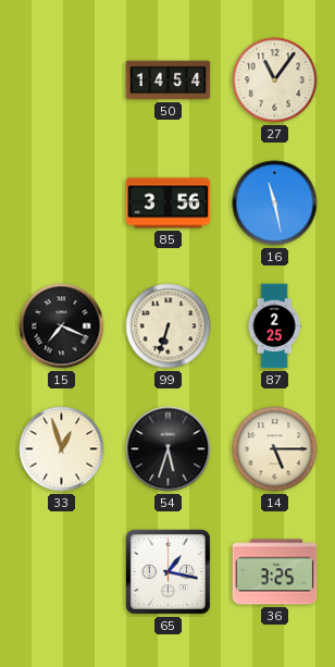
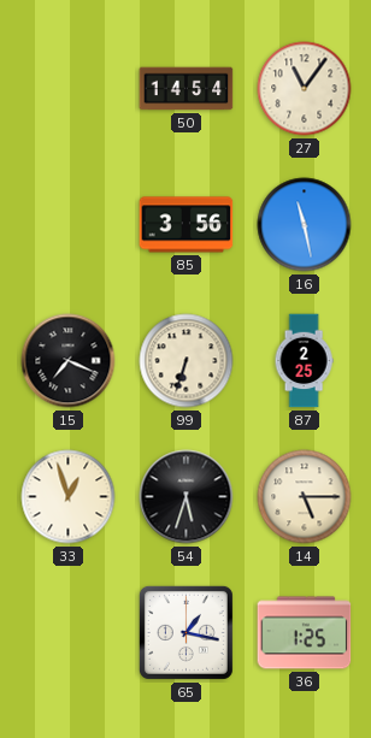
36: 3:25 -> 1:25 (305, 633)
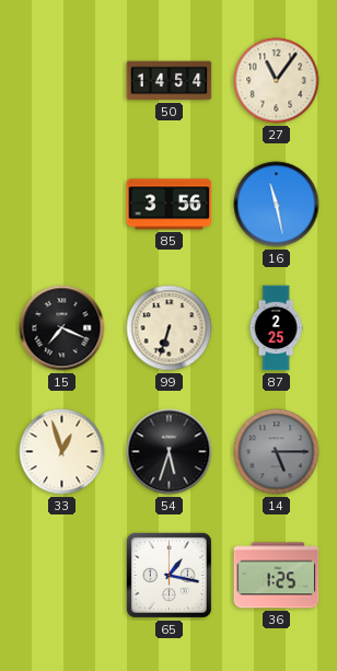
14 dial: cream -> grey (277, 452)
